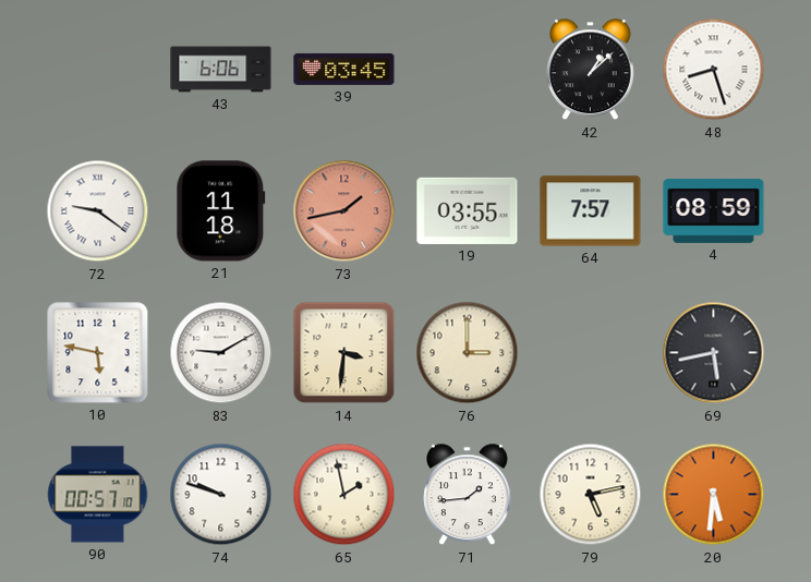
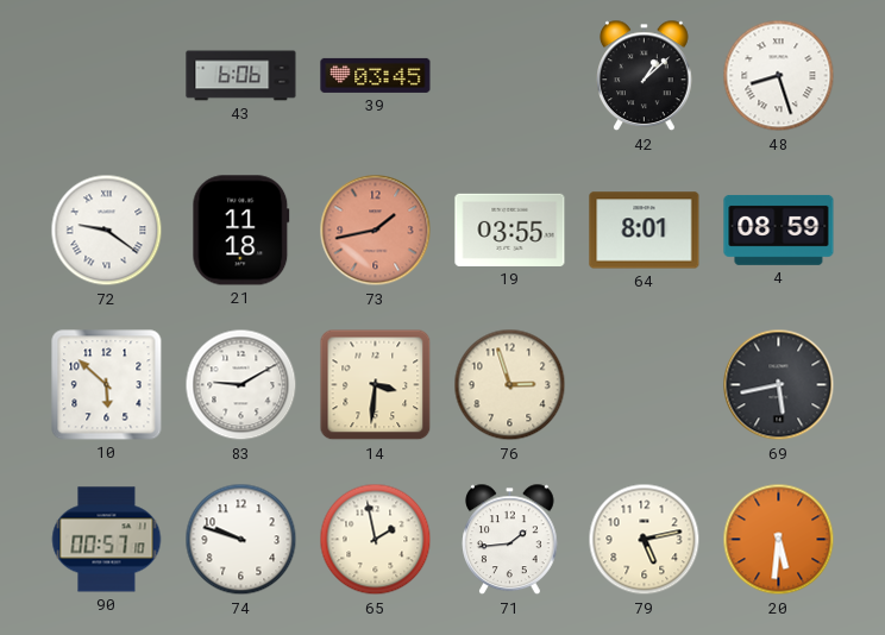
64: 7:57 -> 8:01 (645, 231)
10: 5:47 -> 5:52 (107, 385)
76: 3:00 -> 2:57 (510, 385)
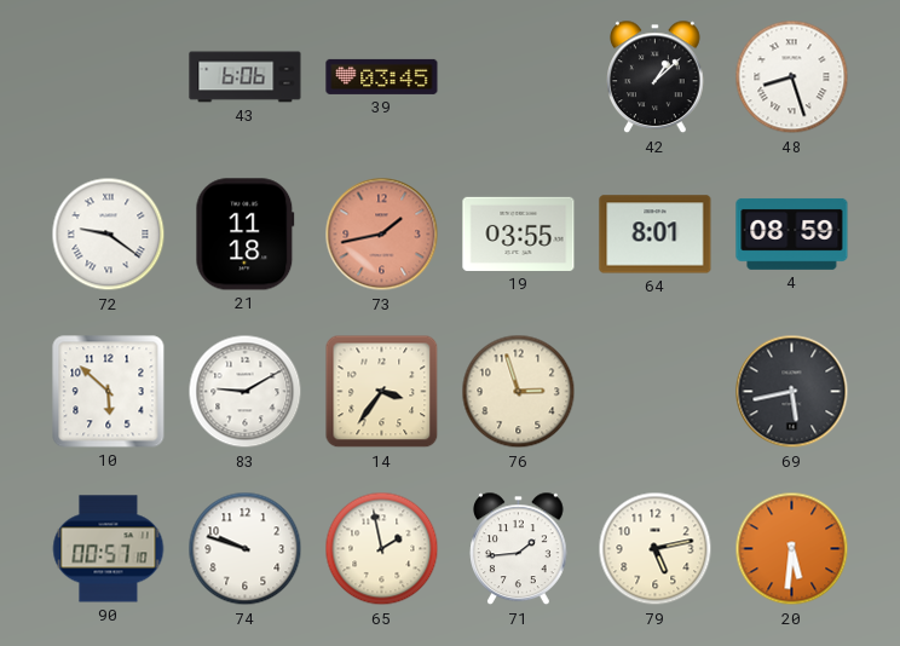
14: 3:31 -> 3:36 (382, 392)
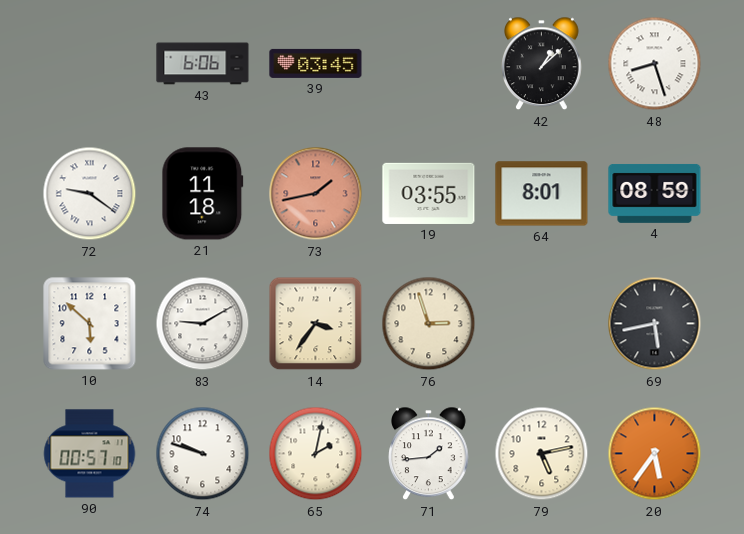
65: 1:58 -> 2:02 (316, 454)
20: 5:31 -> 5:36 (655, 454)
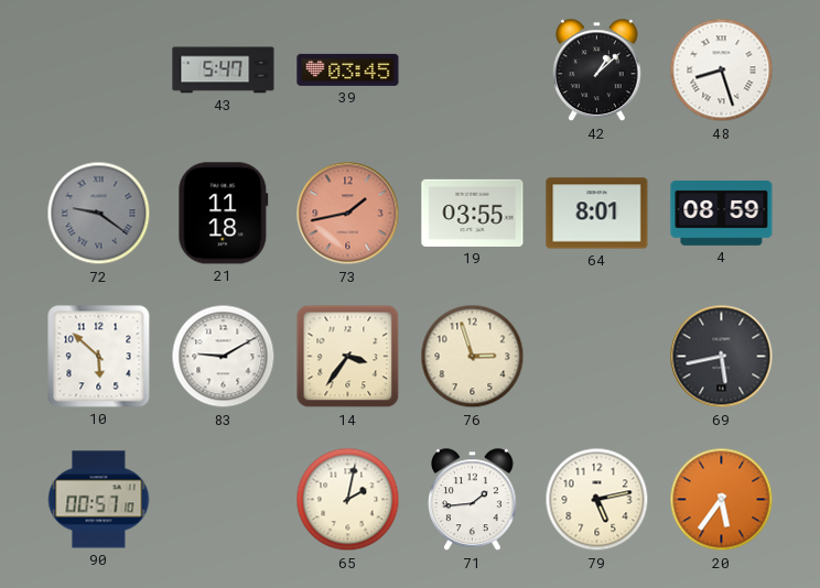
43: 6:06 -> 5:47 (224, 70)
72 dial: white -> grey (99, 214)
74: 9:48 -> none (203, 454)
